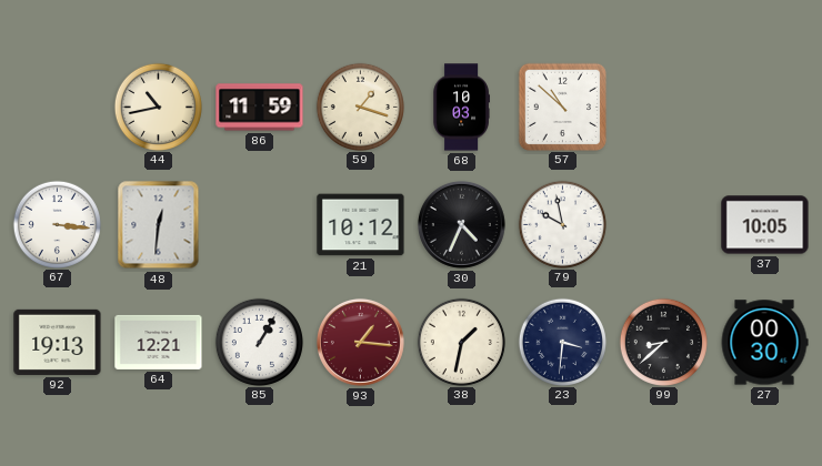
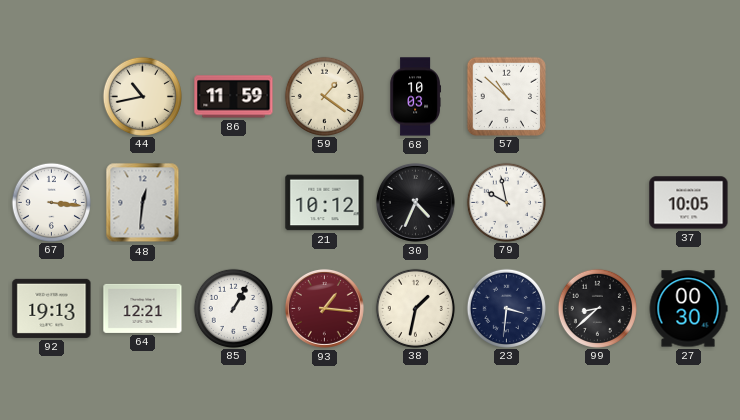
59: 1:18 -> 1:21 (324, 96)
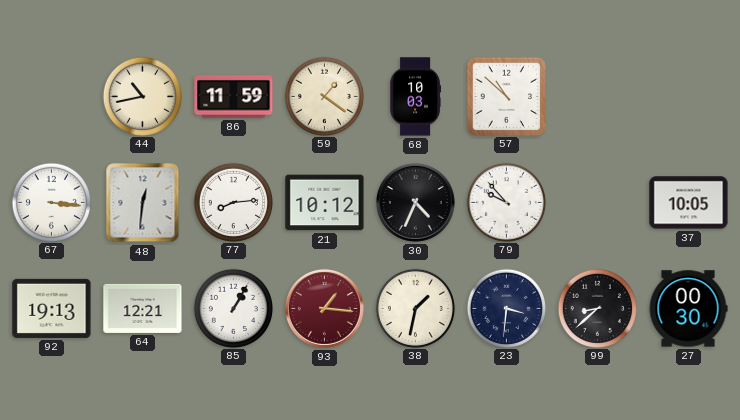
77: none -> 8:14 (233, 202)
79: 9:58 -> 9:53 (506, 202)
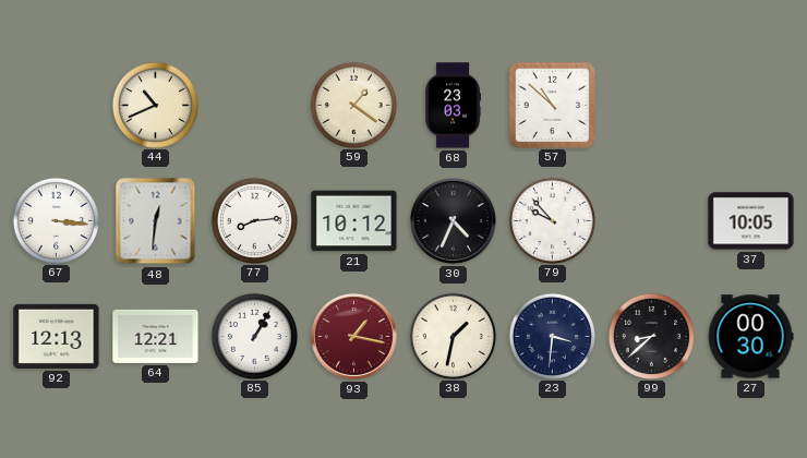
44: 10:43 -> 10:41 (155, 105)
86: 11:59 -> none (234, 97)
68: 10:03 -> 23:03 (453, 106)
92: 19:13 -> 12:13 (57, 336)
93: 1:16 -> 1:17 (353, 336)
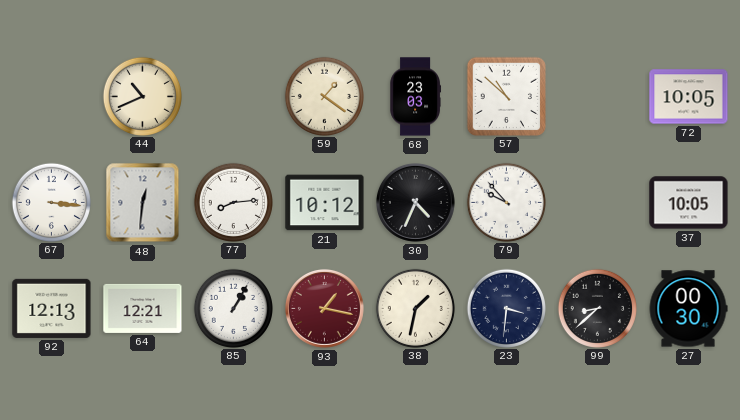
72: none -> 10:05 (689, 97)
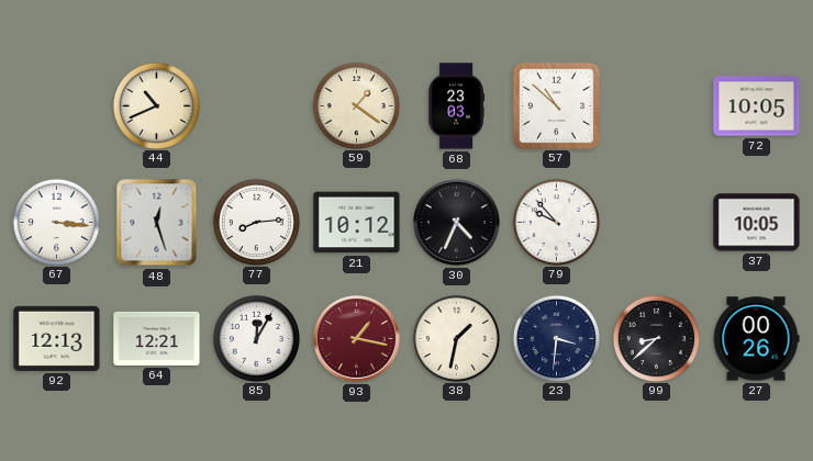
48: 12:31 -> 12:27 (157, 223)
85: 1:05 -> 12:05 (256, 338)
27: 00:30 -> 00:26 (756, 339)
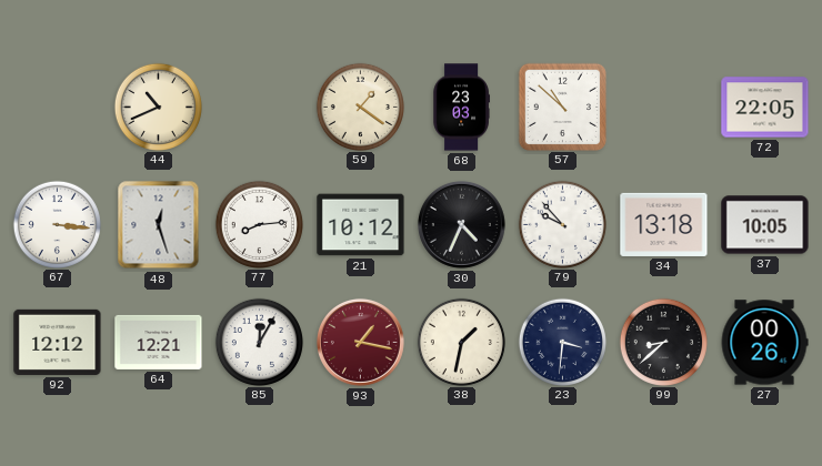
72: 10:05 -> 22:05 (765, 108)
34: none -> 13:18 (664, 224)
92: 12:13 -> 12:12 (58, 342)
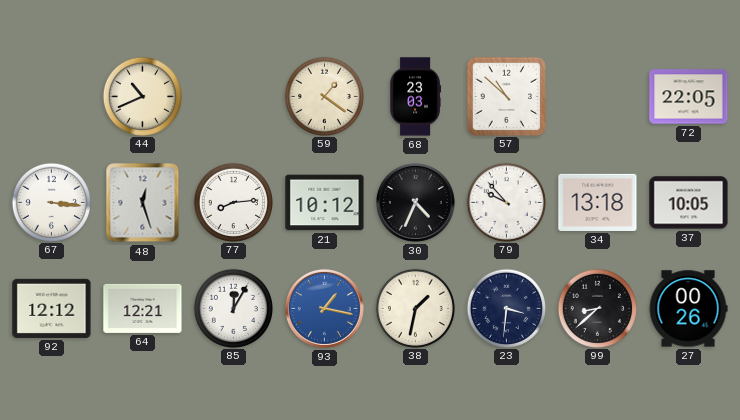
93 dial: burgundy -> blue (324, 308)
